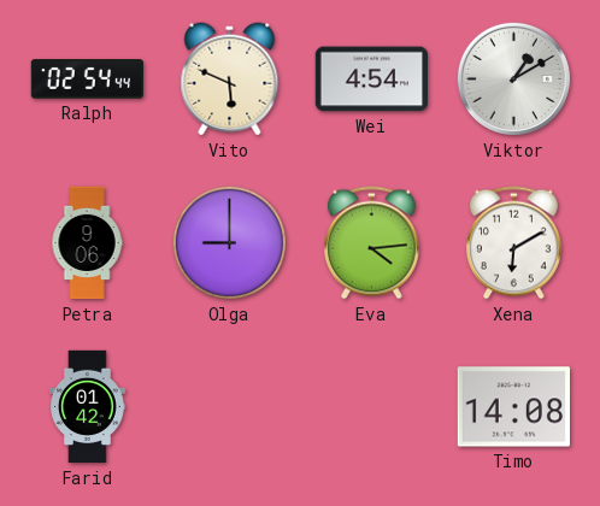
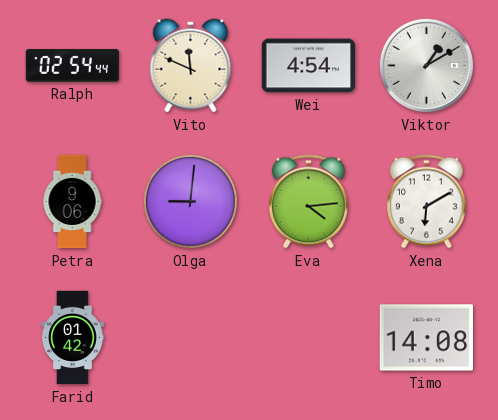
Vito: 5:49 -> 11:49 (191, 66)
Olga: 9:00 -> 9:01 (190, 201)
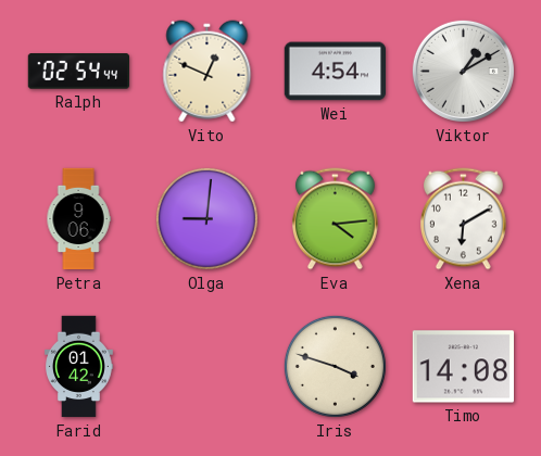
Vito: 11:49 -> 12:49 (207, 72)
Iris: none -> 3:48 (335, 366)
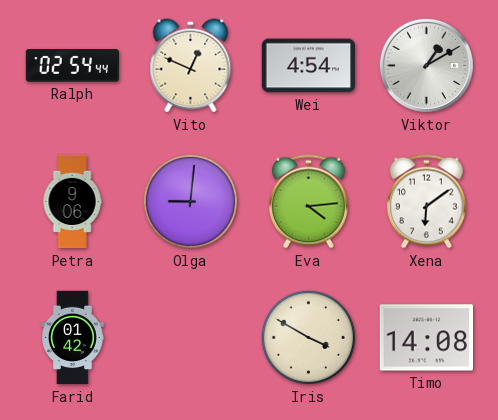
Xena: 6:10 -> 6:09 (426, 202)
Iris: 3:48 -> 3:50 (308, 337)
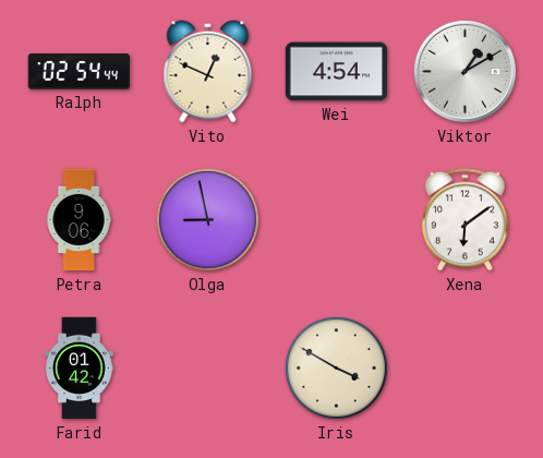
Olga: 9:01 -> 8:58 (207, 219)
Eva: 4:14 -> none (308, 202)
Timo: 14:08 -> none (426, 338)
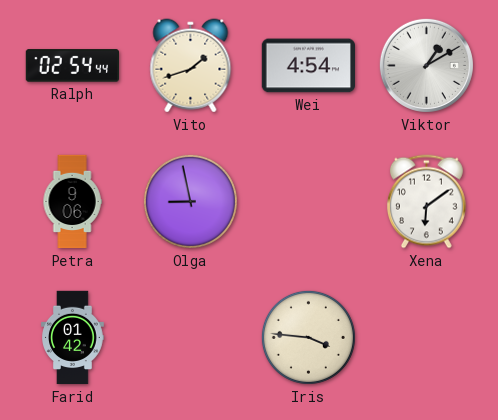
Vito: 12:49 -> 1:42 (191, 66)
Iris: 3:50 -> 3:46 (308, 337)
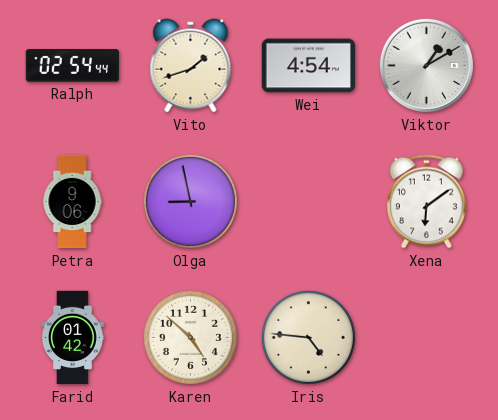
Karen: none -> 4:52 (190, 337)
Iris: 3:46 -> 4:46 (308, 337)
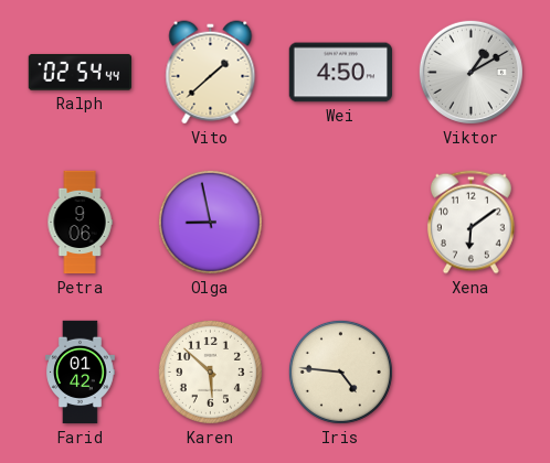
Vito: 1:42 -> 1:38 (211, 73)
Wei: 4:54 -> 4:50 (340, 73)
Karen: 4:52 -> 5:52 (210, 372)
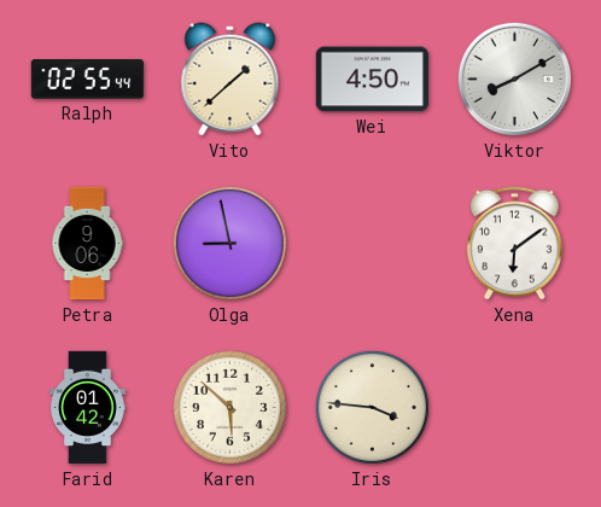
Ralph: 02:54 -> 02:55 (87, 80)
Viktor: 1:10 -> 8:10 (514, 78)
Iris: 4:46 -> 3:46 (372, 407)
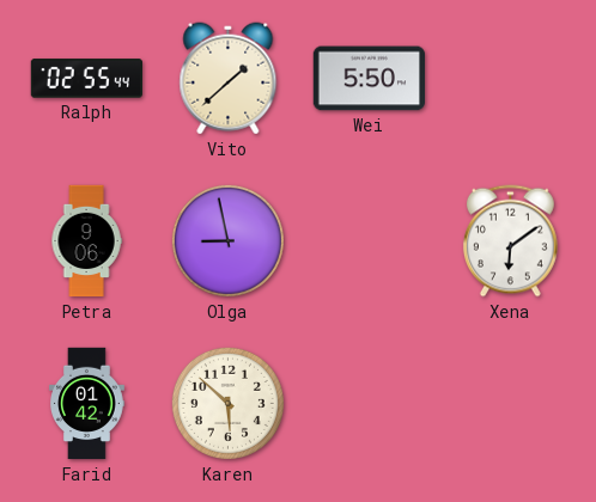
Wei: 4:50 -> 5:50 (369, 79)
Viktor: 8:10 -> none (514, 78)
Iris: 3:46 -> none (372, 407)
